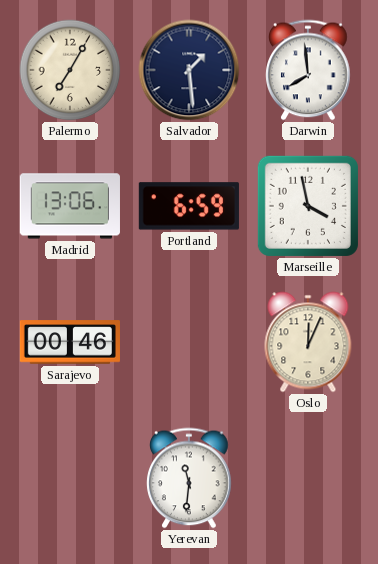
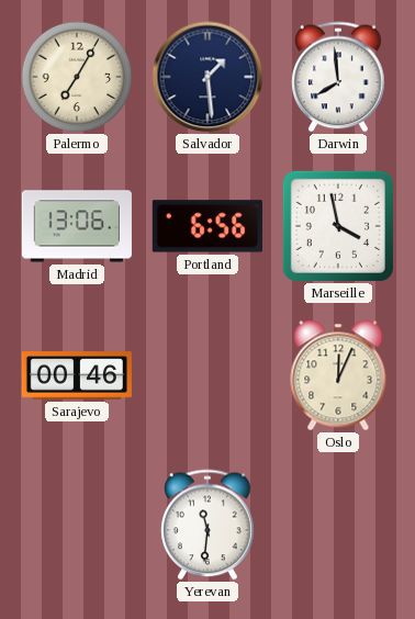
Portland: 6:59 -> 6:56 (207, 226)
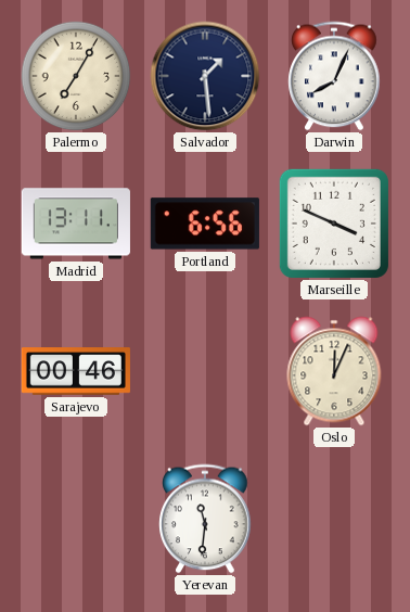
Darwin: 7:59 -> 8:04 (334, 76)
Madrid: 13:06 -> 13:11 (76, 224)
Marseille: 3:58 -> 3:49 (334, 224)
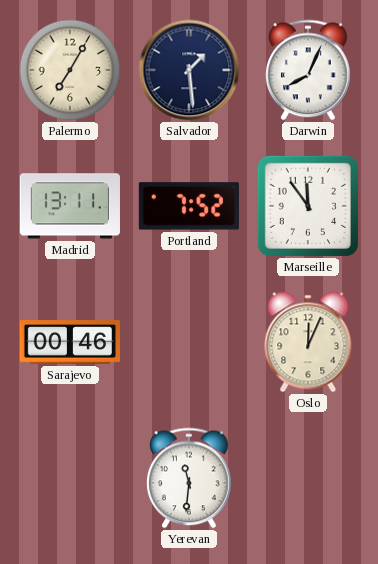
Portland: 6:56 -> 7:52 (189, 206)
Marseille: 3:49 -> 11:54 (308, 206)
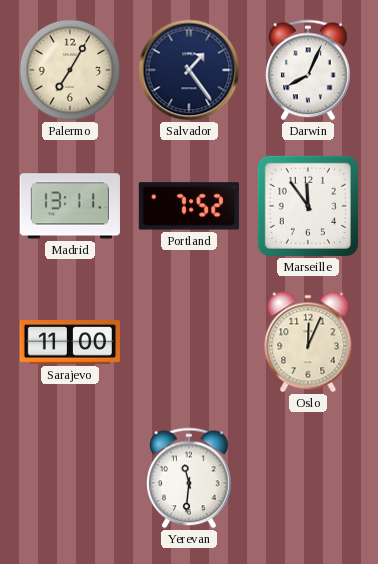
Salvador: 1:29 -> 1:24 (189, 70)
Sarajevo: 00:46 -> 11:00 (69, 342)
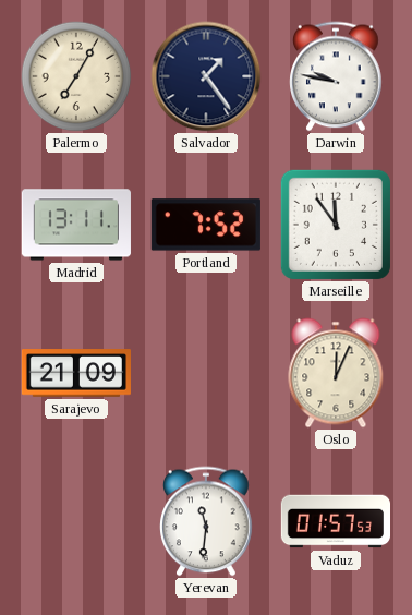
Darwin: 8:04 -> 9:47 (336, 76)
Sarajevo: 11:00 -> 21:09 (75, 373)
Vaduz: none -> 01:57 (335, 521)
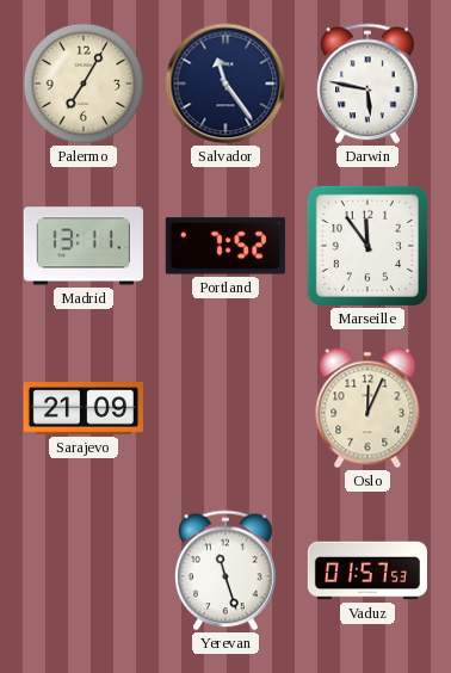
Salvador: 1:24 -> 11:24 (225, 84)
Darwin: 9:47 -> 5:47 (367, 84)
Yerevan: 11:31 -> 11:27 (225, 570)
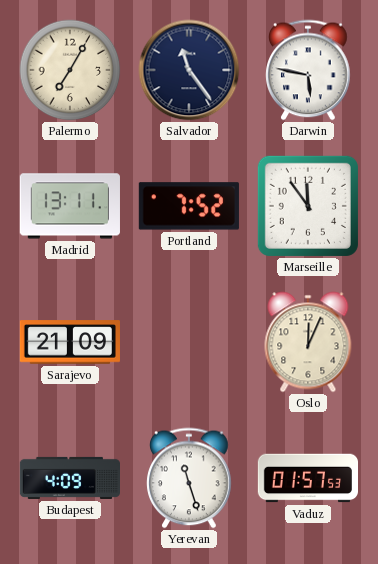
Budapest: none -> 4:09 (69, 478)
